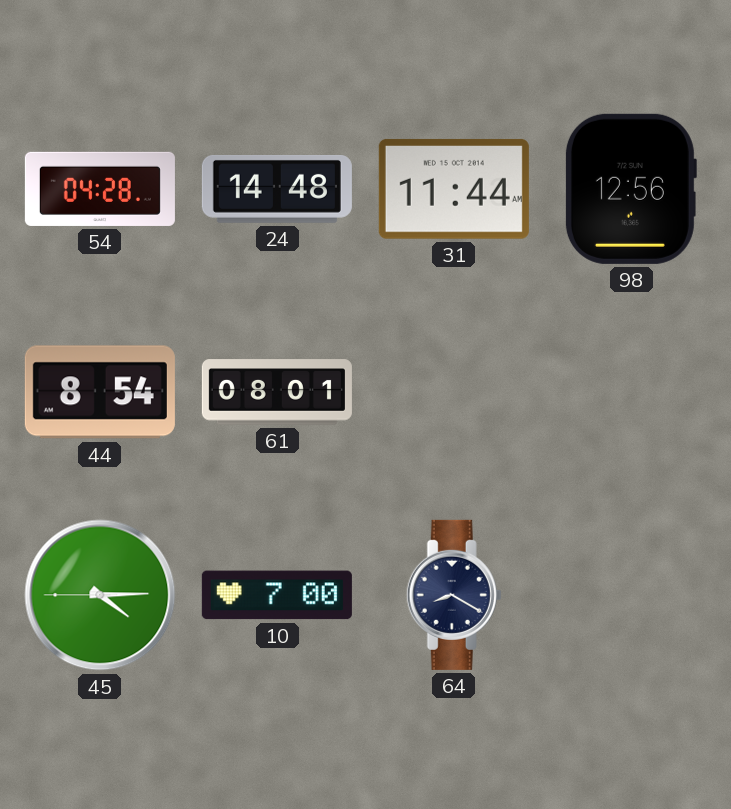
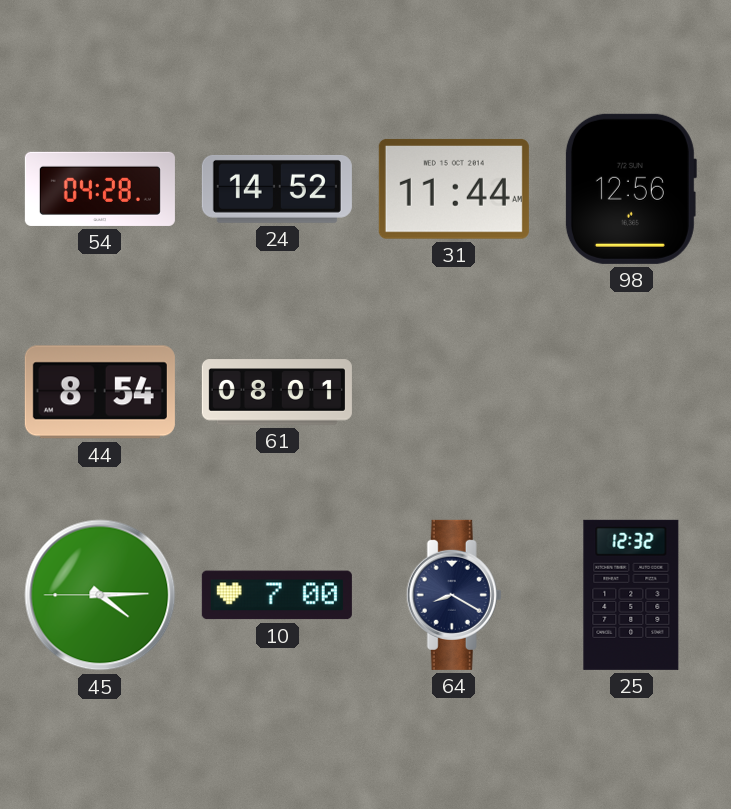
24: 14:48 -> 14:52 (277, 189)
25: none -> 12:32 (631, 595)
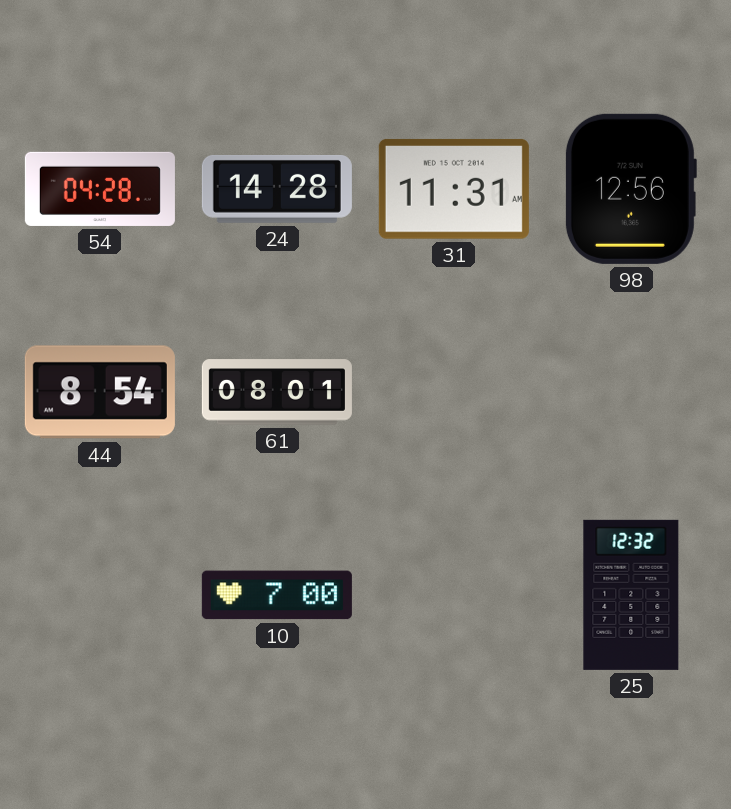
24: 14:52 -> 14:28 (277, 189)
31: 11:44 -> 11:31 (454, 189)
45: 4:14 -> none (100, 595)
64: 8:20 -> none (454, 595)
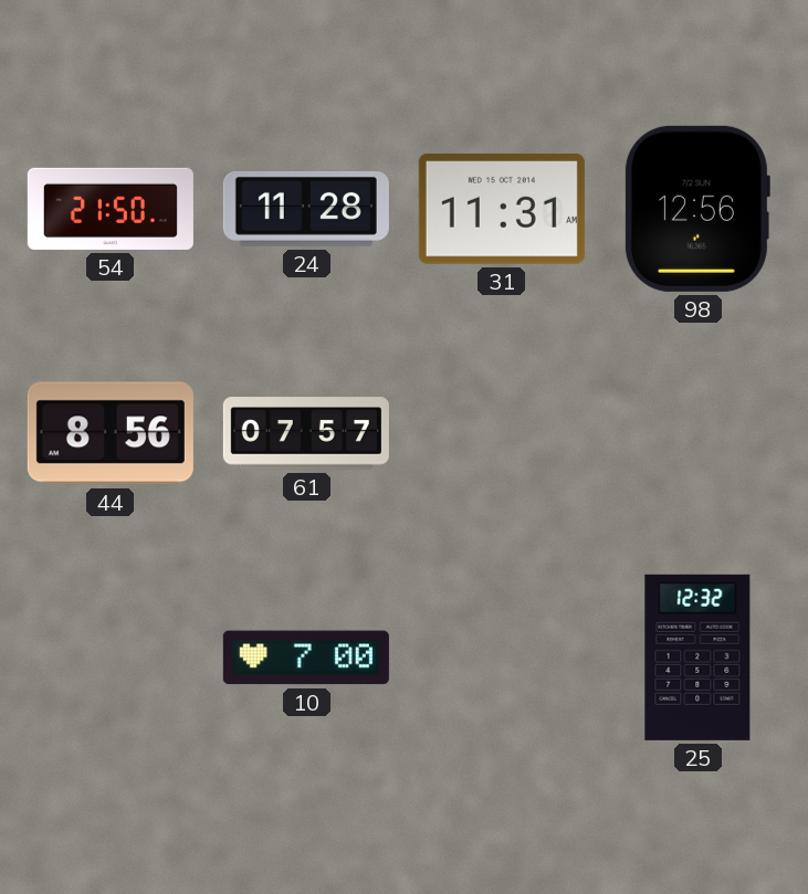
54: 04:28 -> 21:50 (111, 209)
24: 14:28 -> 11:28 (306, 209)
44: 8:54 -> 8:56 (111, 433)
61: 08:01 -> 07:57 (306, 433)
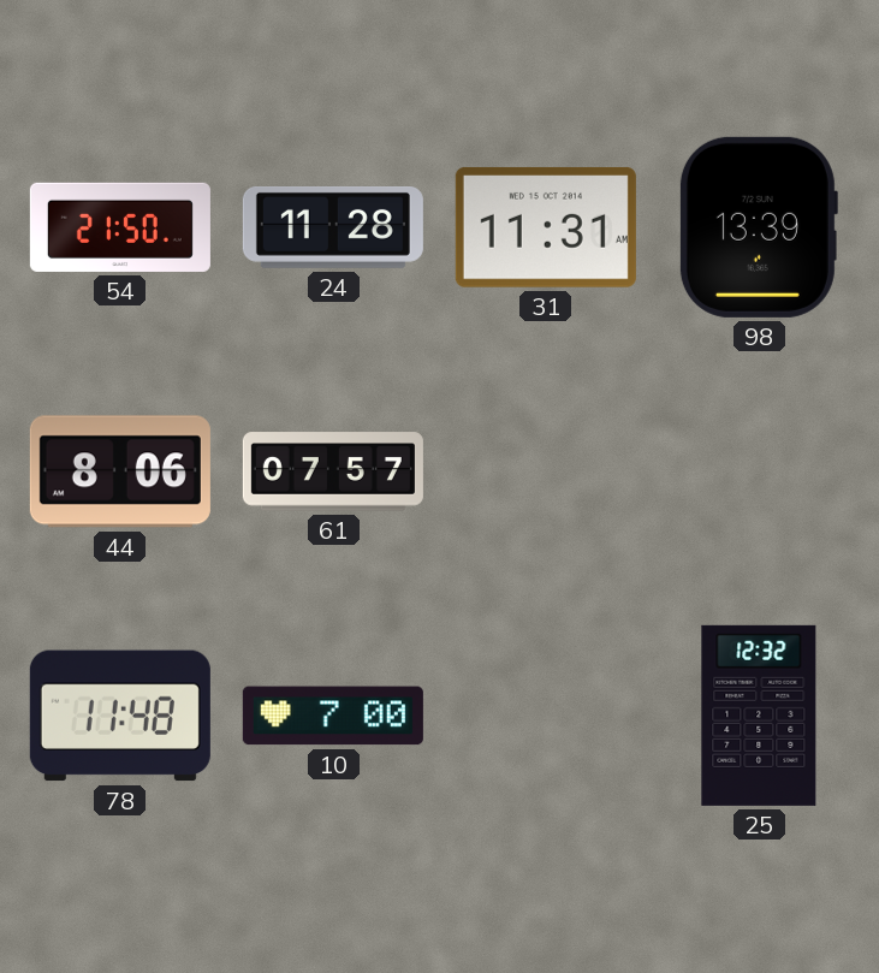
98: 12:56 -> 13:39 (758, 227)
44: 8:56 -> 8:06 (120, 471)
78: none -> 11:48 (120, 716)
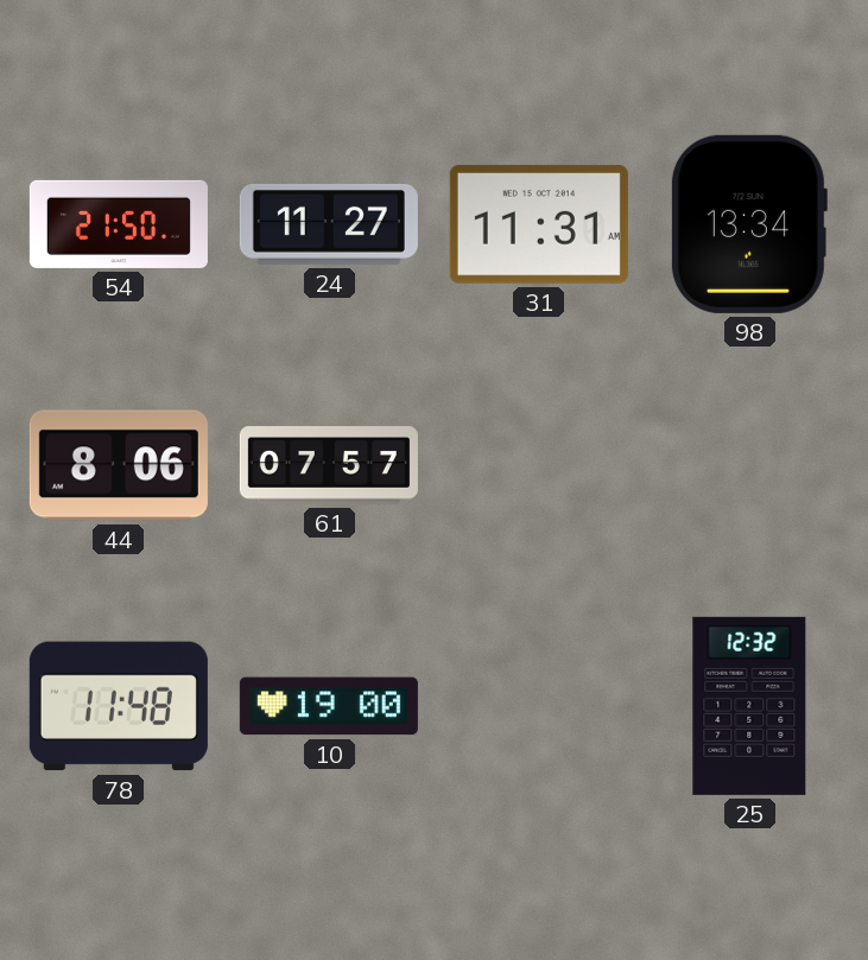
24: 11:28 -> 11:27 (329, 224)
98: 13:39 -> 13:34 (748, 224)
10: 7:00 -> 19:00 (329, 706)
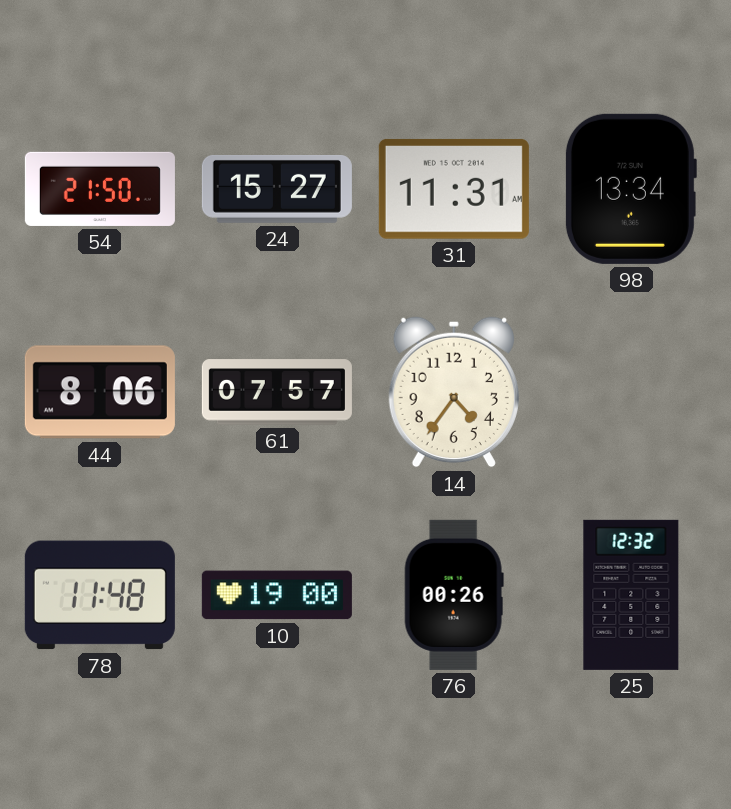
24: 11:27 -> 15:27 (277, 189)
14: none -> 4:36 (454, 392)
76: none -> 00:26 (454, 595)
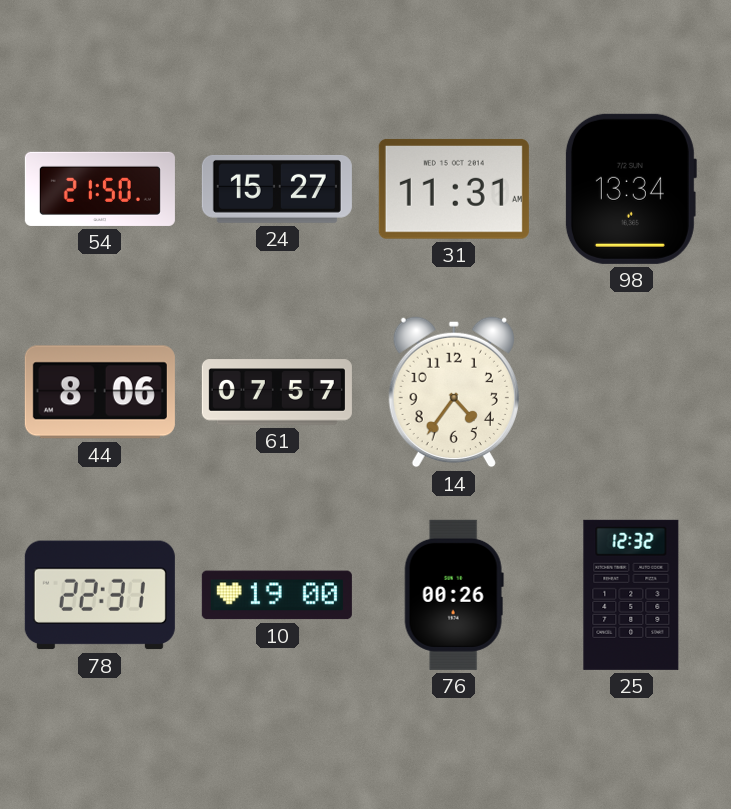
78: 11:48 -> 22:31 (100, 595)
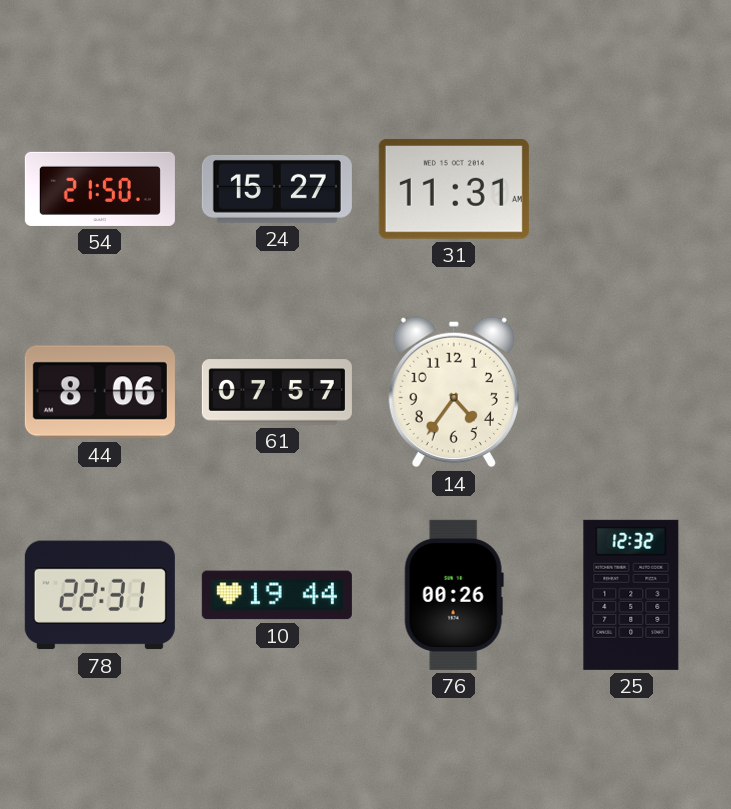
98: 13:34 -> none (630, 189)
10: 19:00 -> 19:44 (277, 595)
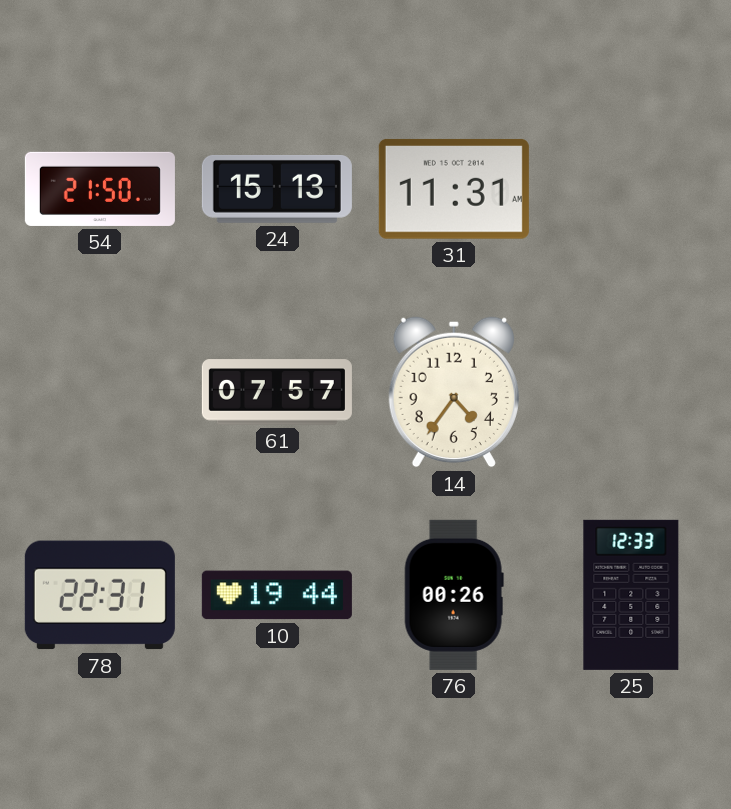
24: 15:27 -> 15:13 (277, 189)
44: 8:06 -> none (100, 392)
25: 12:32 -> 12:33 (631, 595)
